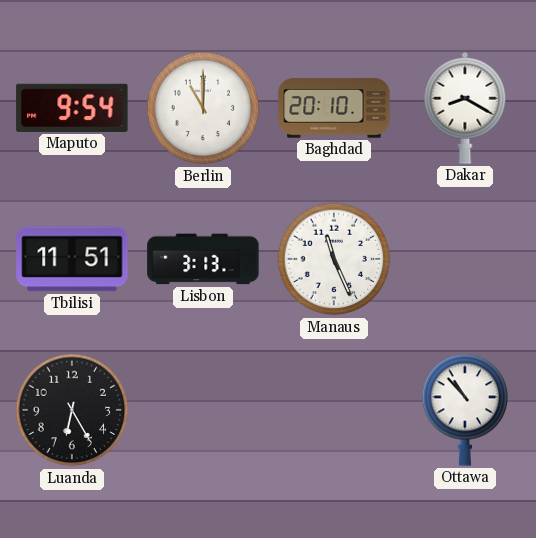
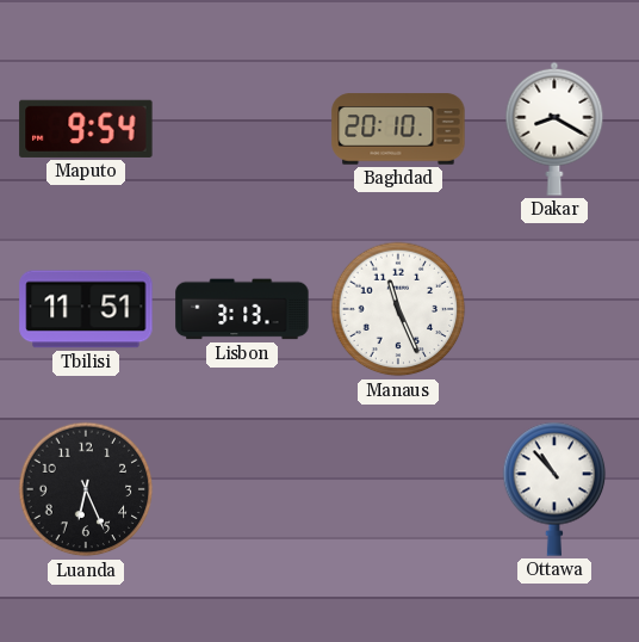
Berlin: 11:00 -> none (203, 108)
Luanda: 6:25 -> 6:26 (86, 489)
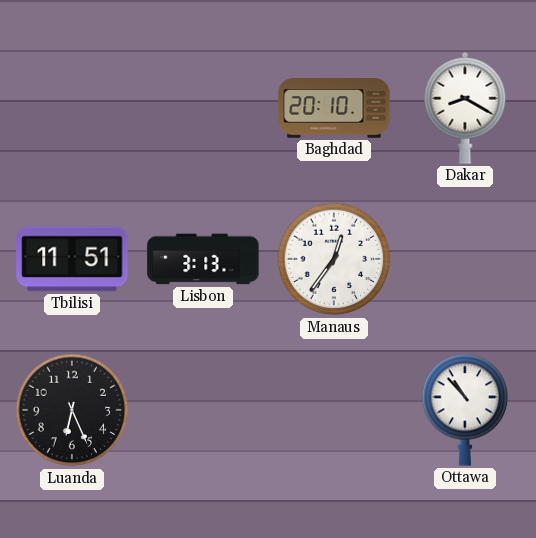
Maputo: 9:54 -> none (86, 129)
Manaus: 11:26 -> 12:36 (334, 259)
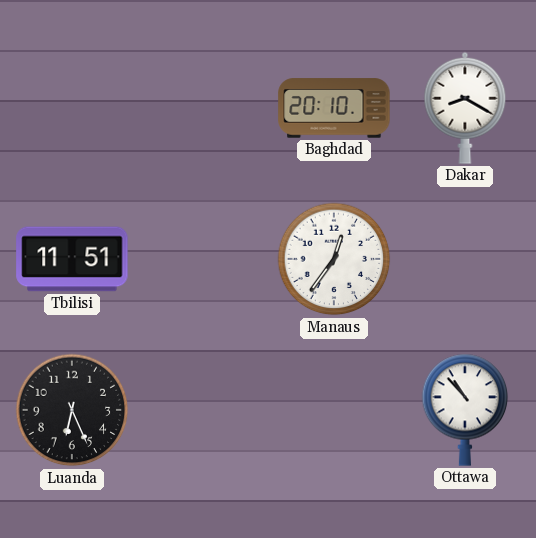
Lisbon: 3:13 -> none (203, 259)
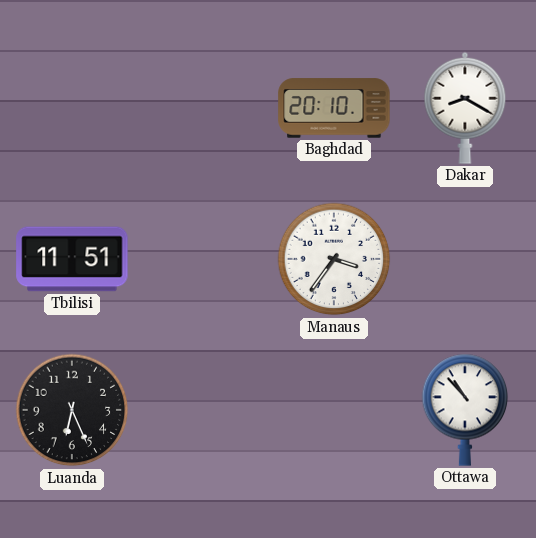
Manaus: 12:36 -> 3:36 (334, 259)
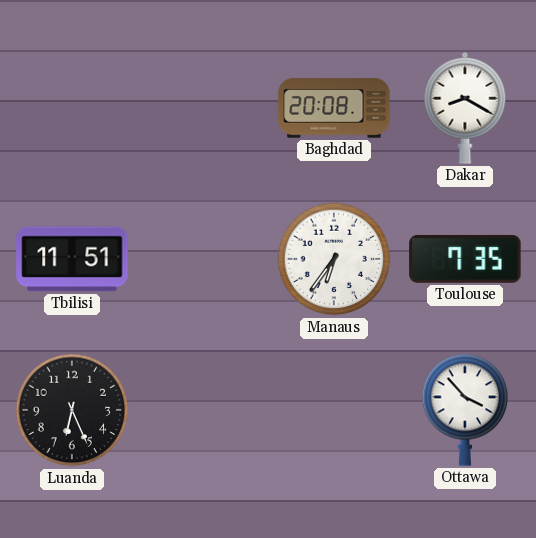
Baghdad: 20:10 -> 20:08 (334, 108)
Manaus: 3:36 -> 6:36 (334, 259)
Toulouse: none -> 7:35 (465, 259)
Ottawa: 10:53 -> 3:53 (465, 410)
